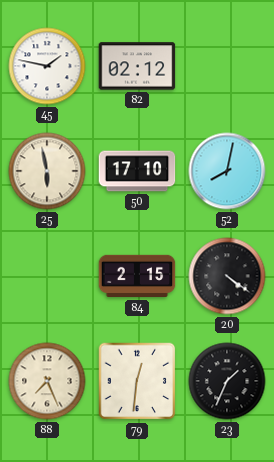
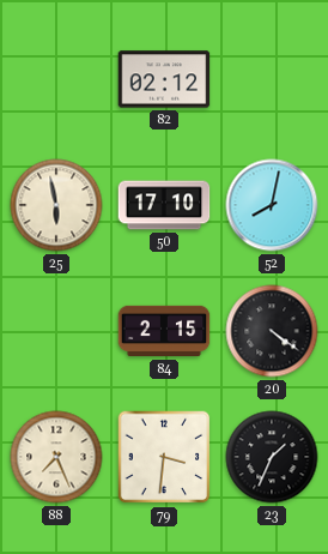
45: 1:47 -> none (47, 66)
79: 12:31 -> 3:31 (164, 457)
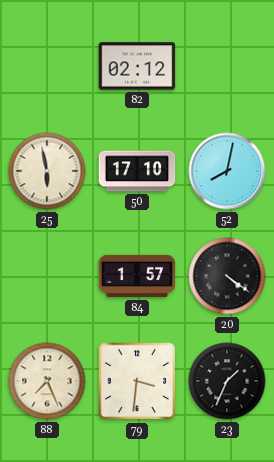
84: 2:15 -> 1:57 (137, 276)
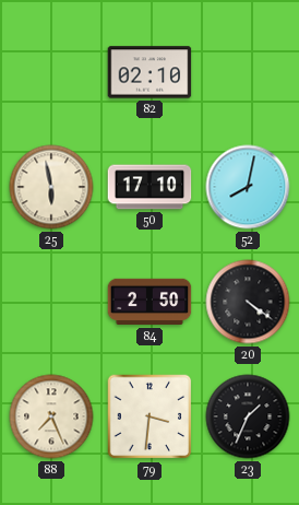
82: 02:12 -> 02:10 (149, 72)
84: 1:57 -> 2:50 (149, 302)
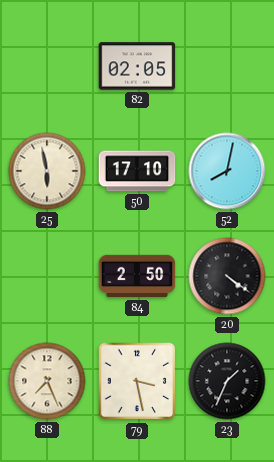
82: 02:10 -> 02:05 (137, 66)
79: 3:31 -> 3:28 (137, 381)
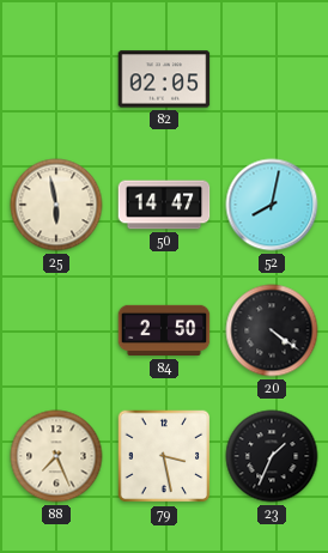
50: 17:10 -> 14:47 (164, 205)
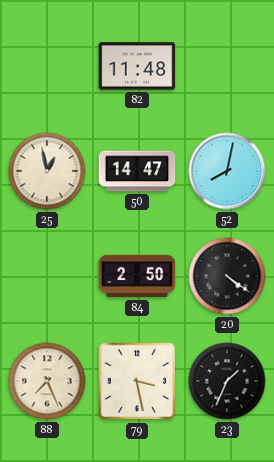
82: 02:05 -> 11:48 (137, 66)
25: 5:58 -> 12:58 (47, 171)
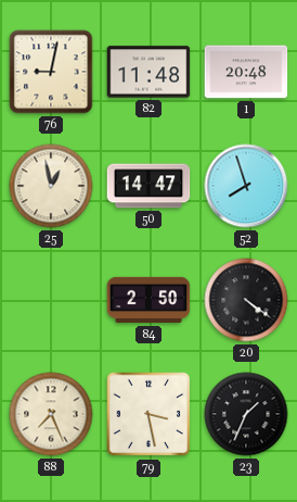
76: none -> 9:02 (51, 72)
1: none -> 20:48 (246, 72)
52: 8:02 -> 7:57 (246, 186)
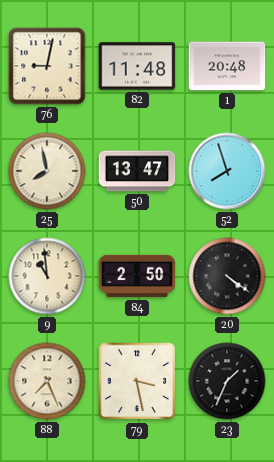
25: 12:58 -> 7:58 (47, 171)
50: 14:47 -> 13:47 (137, 171)
9: none -> 10:59 (47, 276)
